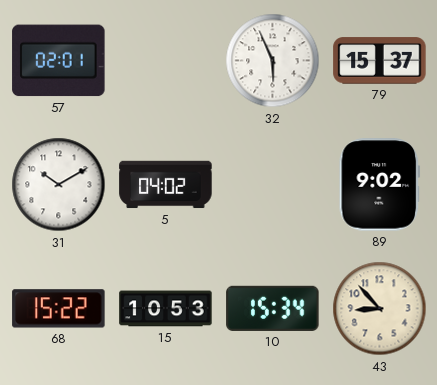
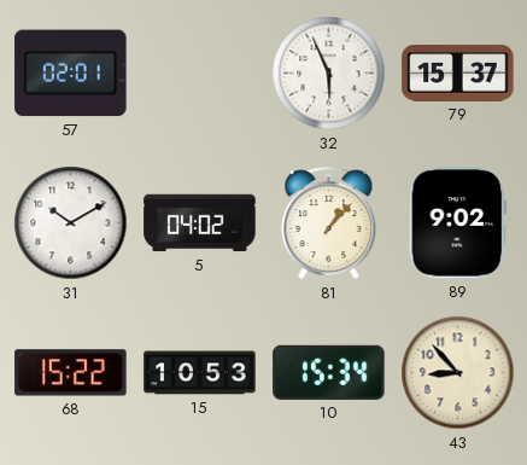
81: none -> 1:07 (329, 223)
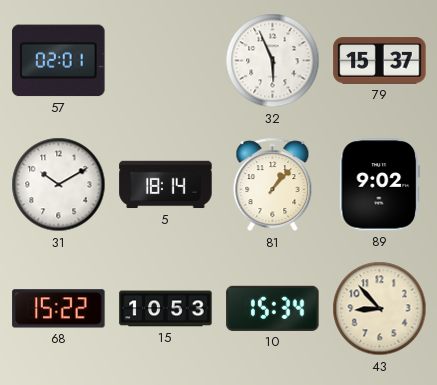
5: 04:02 -> 18:14 (166, 185)
